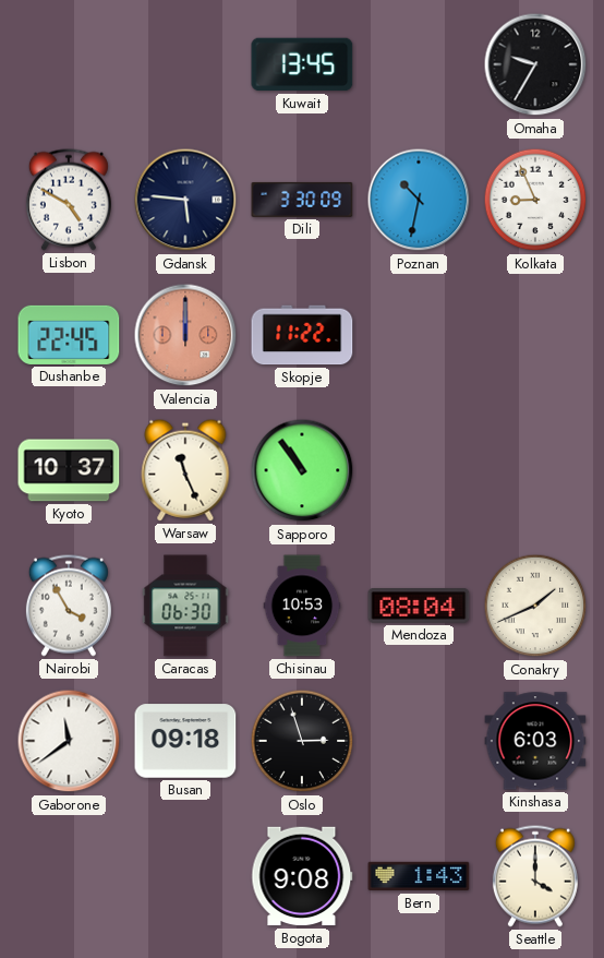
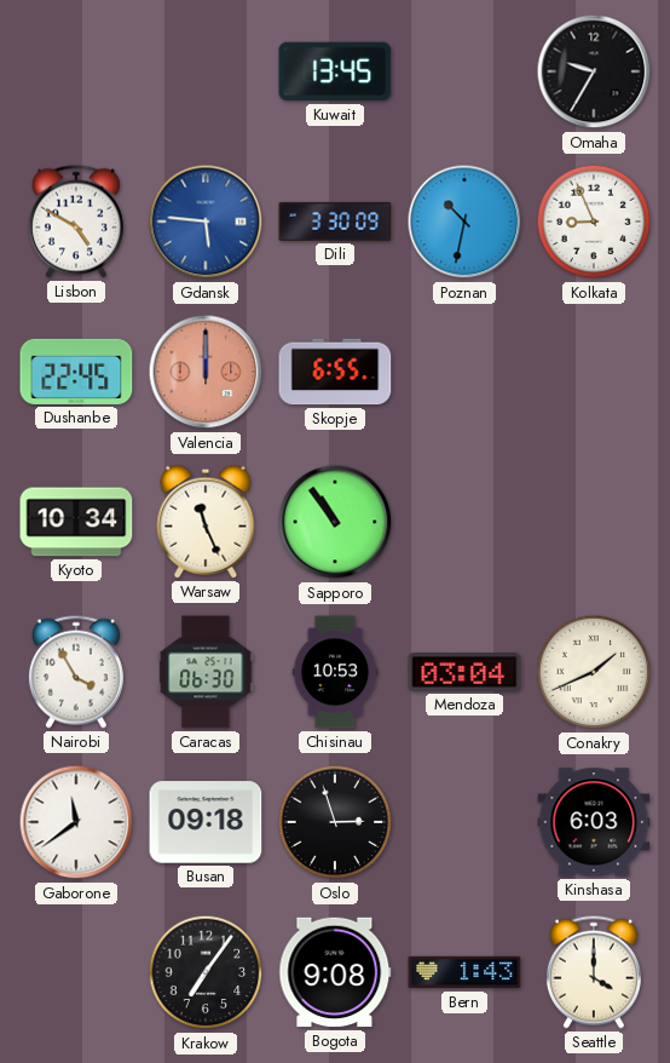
Gdansk dial: navy -> blue (206, 222)
Skopje: 11:22 -> 6:55 (335, 372)
Kyoto: 10:37 -> 10:34 (76, 522)
Mendoza: 08:04 -> 03:04 (464, 673)
Krakow: none -> 7:06 (206, 972)
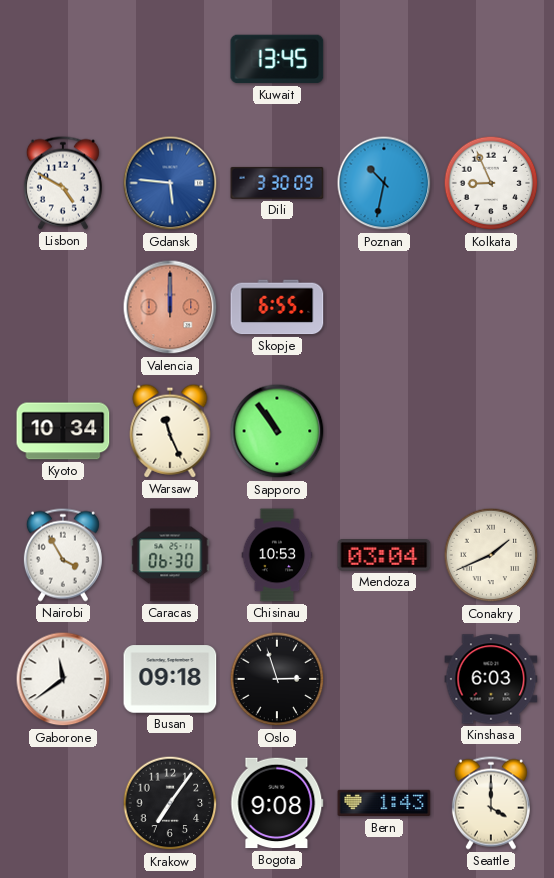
Omaha: 9:35 -> none (594, 71)
Dushanbe: 22:45 -> none (76, 372)
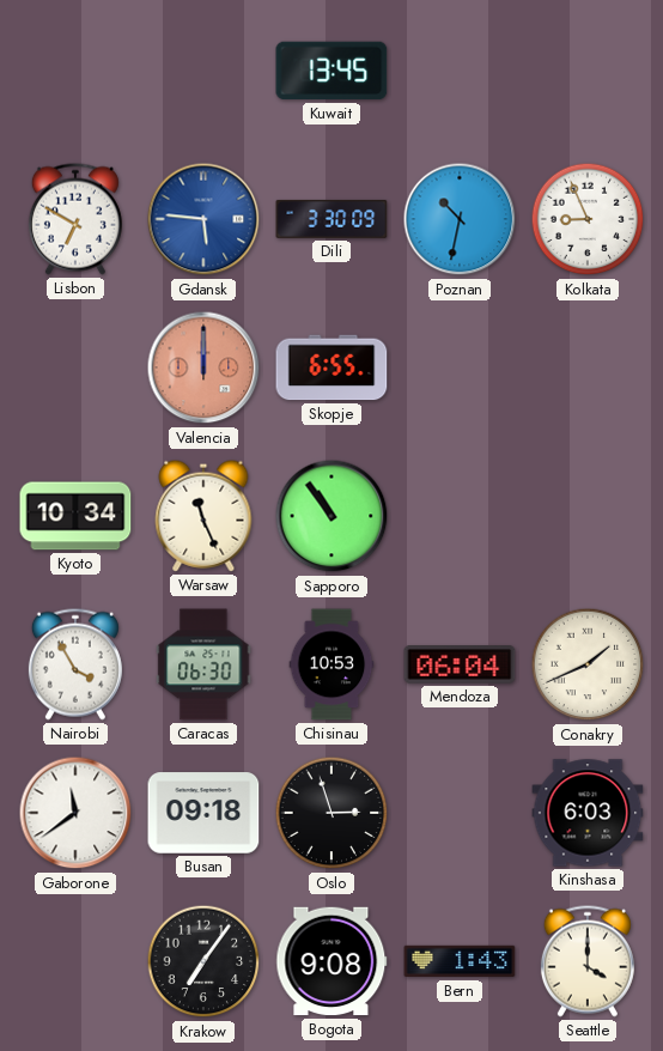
Lisbon: 4:50 -> 6:50 (75, 219)
Mendoza: 03:04 -> 06:04 (460, 666)
